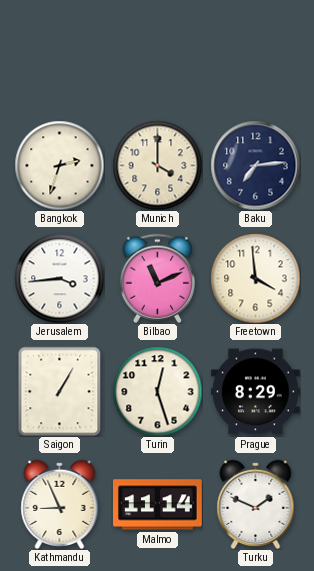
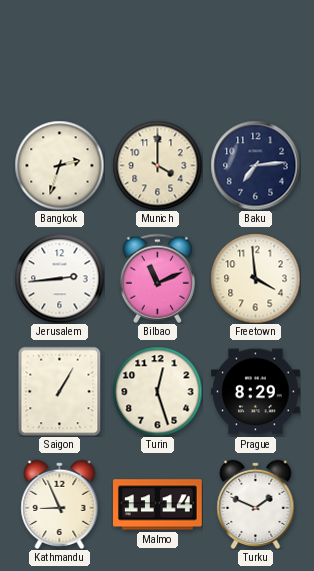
Jerusalem: 3:44 -> 2:44 (59, 278)
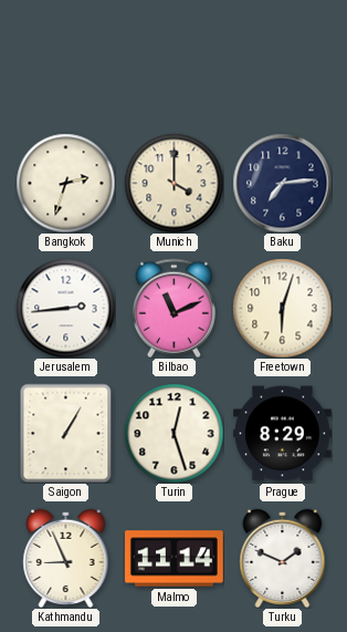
Freetown: 3:59 -> 6:03 (282, 308)
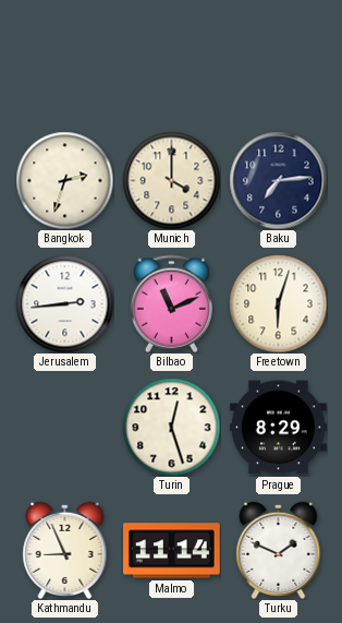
Saigon: 1:05 -> none (66, 433)
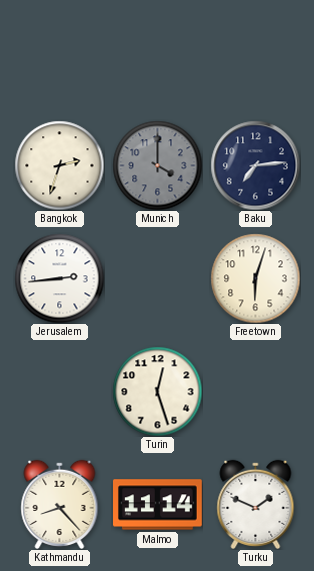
Munich dial: cream -> grey (157, 165)
Bilbao: 11:11 -> none (171, 303)
Prague: 8:29 -> none (279, 428)
Kathmandu: 8:56 -> 8:23 (60, 504)
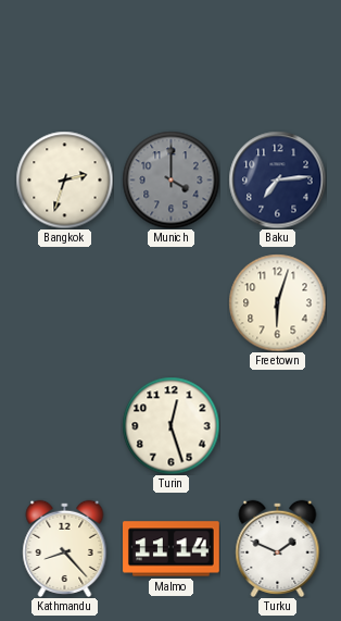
Jerusalem: 2:44 -> none (59, 278)
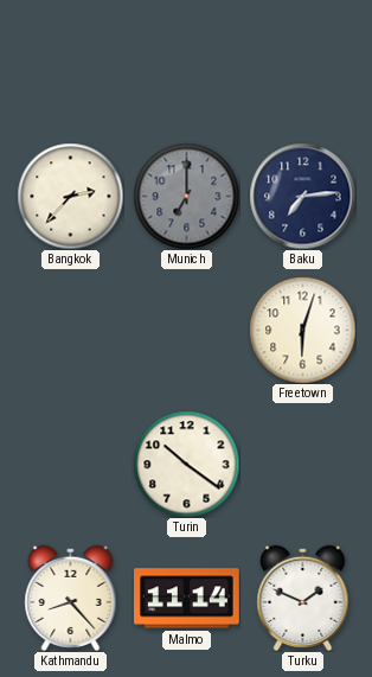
Bangkok: 2:33 -> 2:37 (70, 196)
Munich: 4:00 -> 7:00 (186, 196)
Turin: 12:27 -> 10:21 (186, 464)
